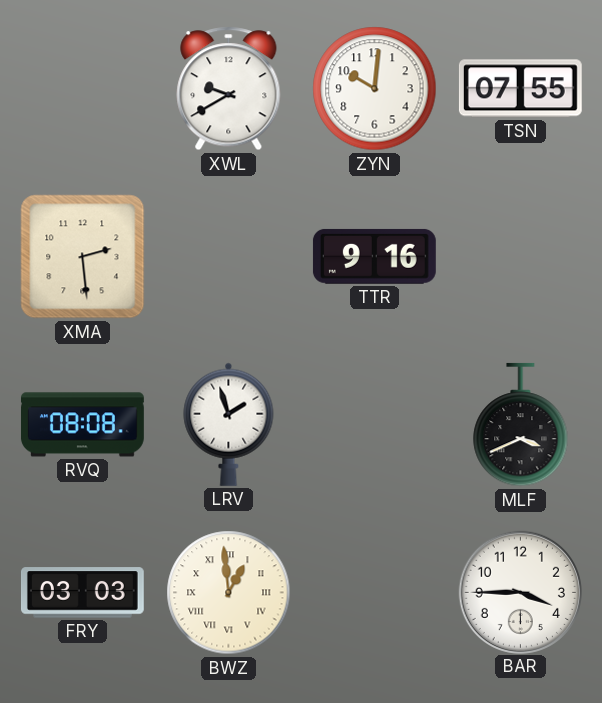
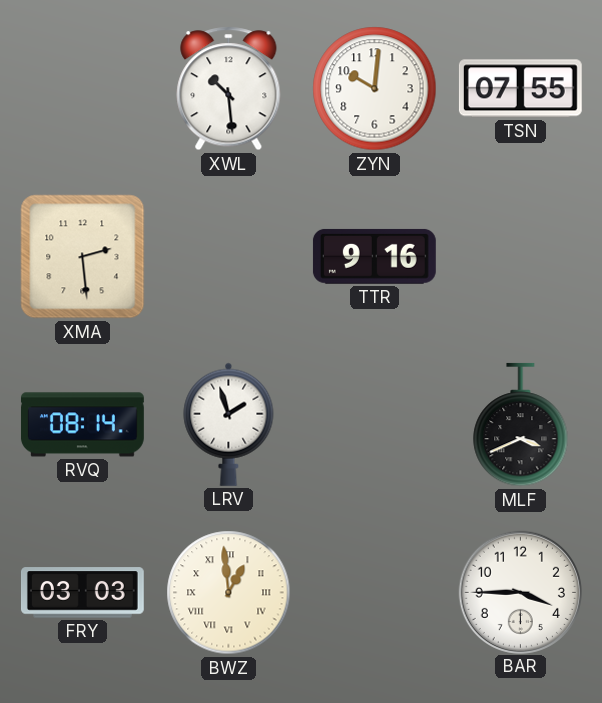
XWL: 9:40 -> 10:29 (229, 89)
RVQ: 08:08 -> 08:14 (82, 425)
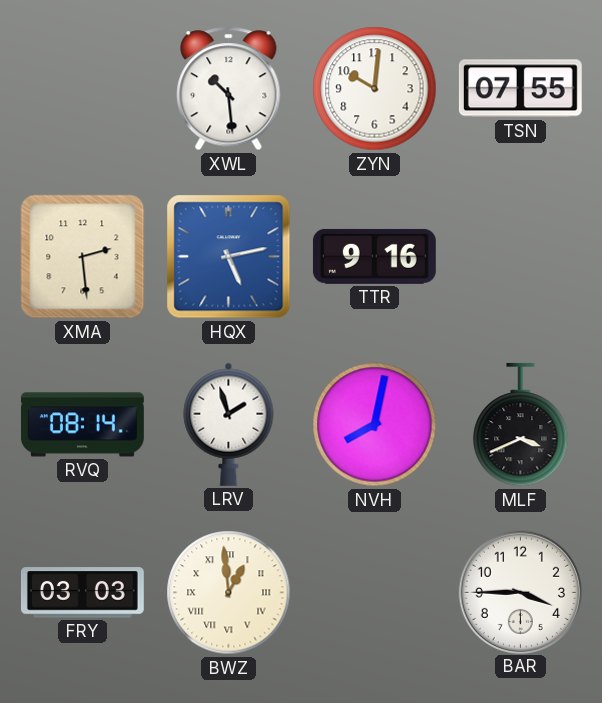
HQX: none -> 5:13 (229, 257)
NVH: none -> 8:02 (375, 425)
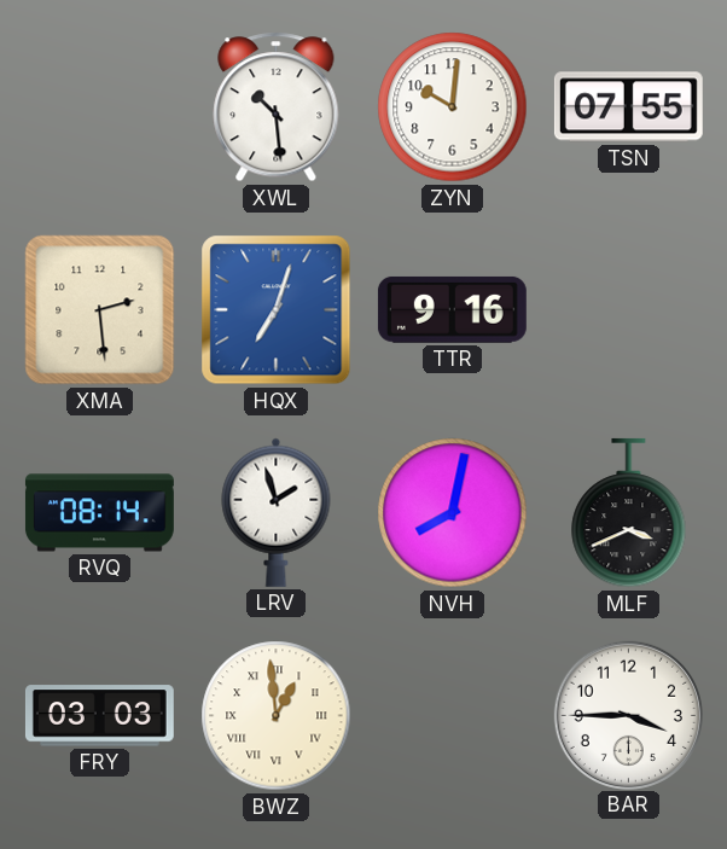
HQX: 5:13 -> 7:03 (277, 310)
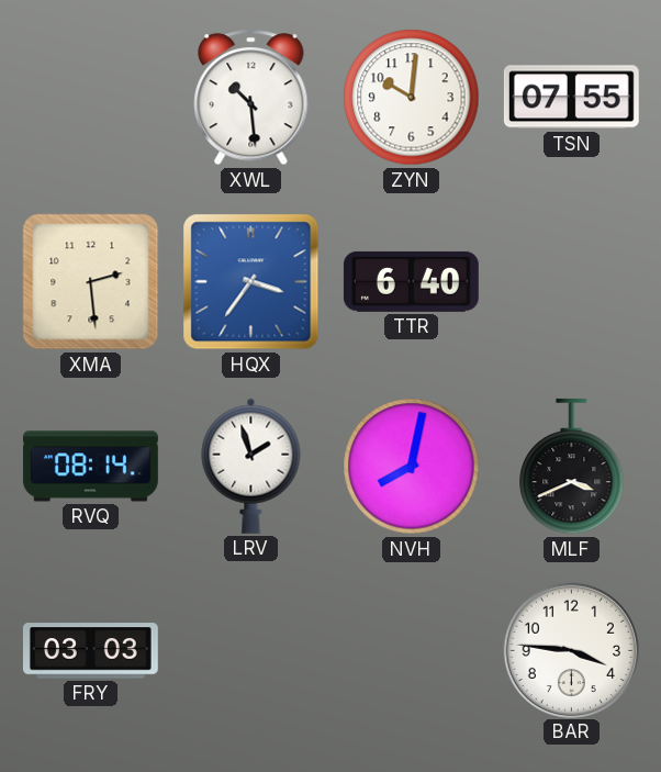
HQX: 7:03 -> 3:36 (251, 282)
TTR: 9:16 -> 6:40 (411, 281)
BWZ: 12:59 -> none (277, 716)
BAR: 3:45 -> 3:46 (571, 650)
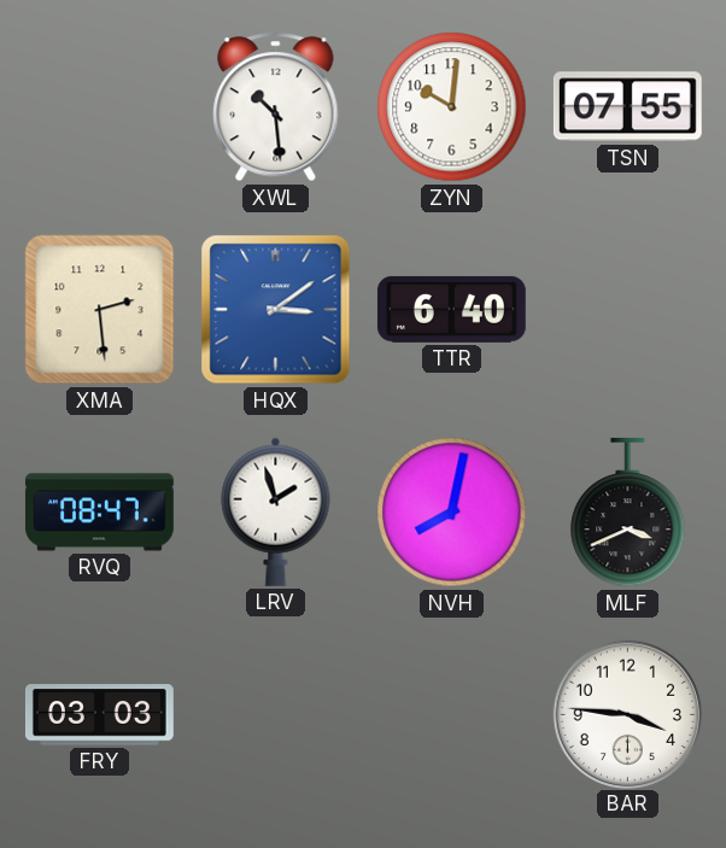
HQX: 3:36 -> 3:09 (276, 310)
RVQ: 08:14 -> 08:47 (99, 513)
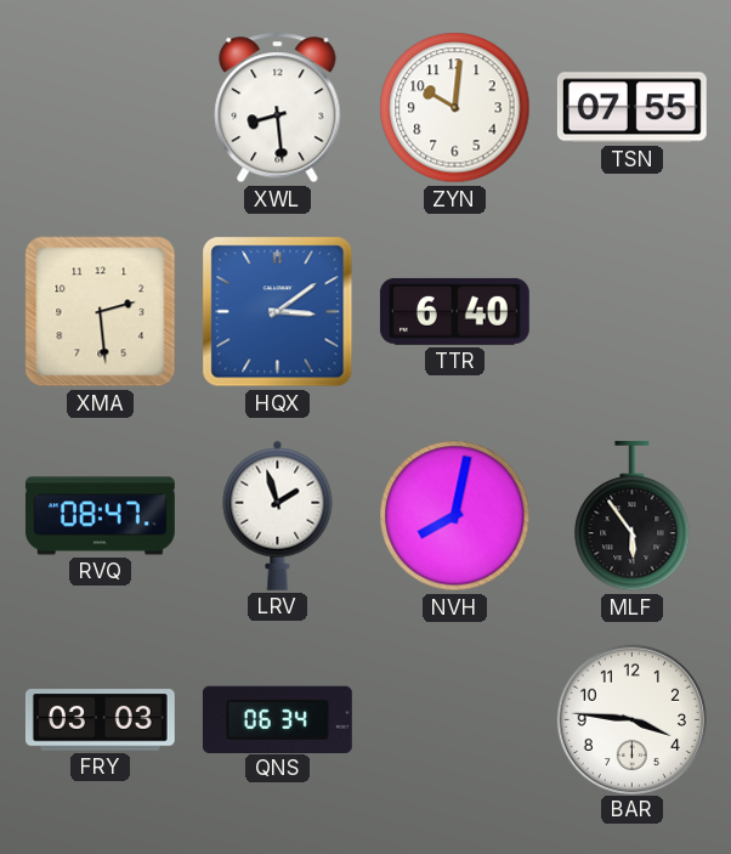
XWL: 10:29 -> 8:29 (278, 108)
MLF: 3:41 -> 5:54 (633, 516)
QNS: none -> 06:34 (277, 719)
